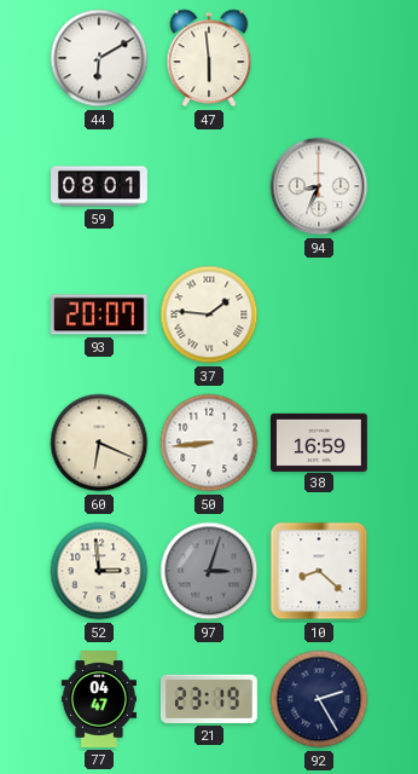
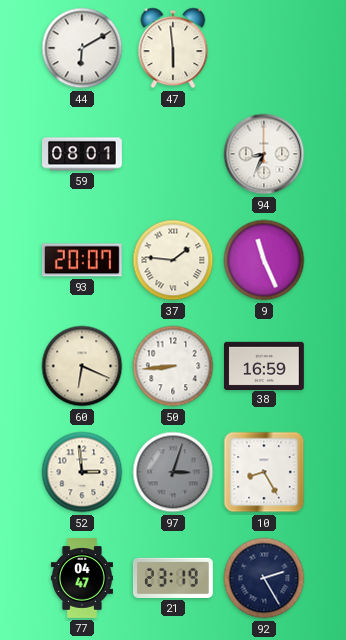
9: none -> 11:26 (264, 260)
10: 8:22 -> 8:25 (264, 472)
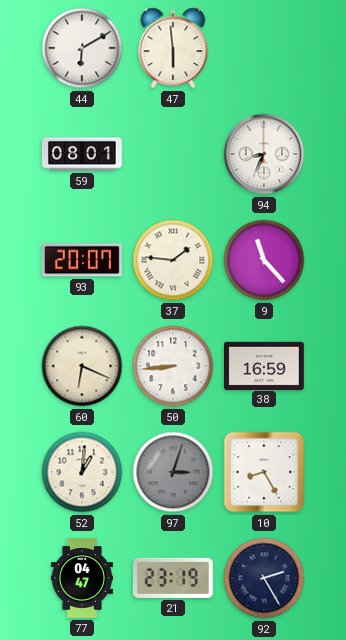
9: 11:26 -> 11:23 (264, 260)
52: 2:59 -> 1:01 (82, 472)
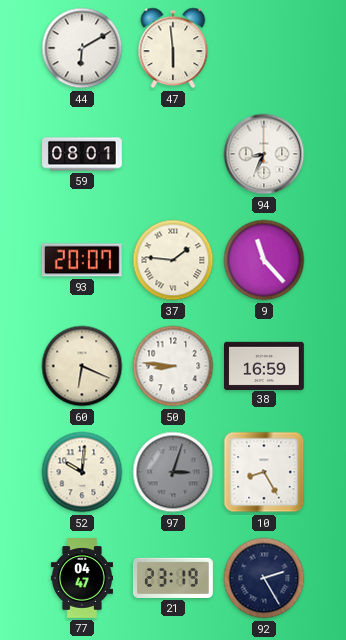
50: 8:44 -> 8:46 (173, 366)
52: 1:01 -> 10:01 (82, 472)
